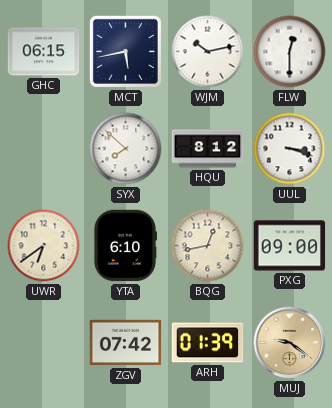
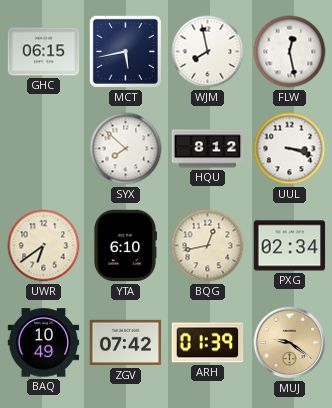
WJM: 10:13 -> 7:58 (208, 52)
FLW: 12:30 -> 12:28 (290, 52)
PXG: 09:00 -> 02:34 (290, 246)
BAQ: none -> 10:49 (44, 343)
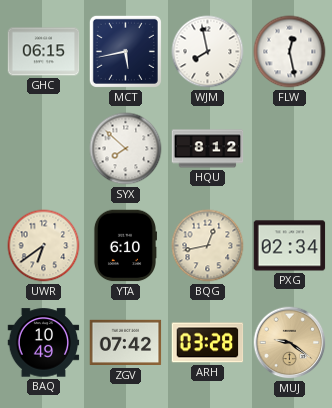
UUL: 3:18 -> none (290, 149)
ARH: 01:39 -> 03:28 (208, 343)
